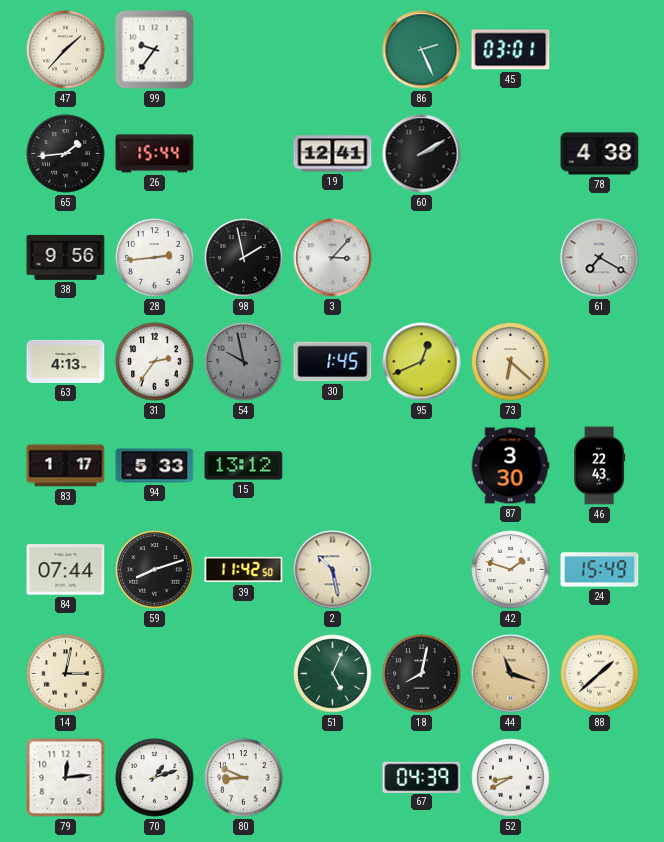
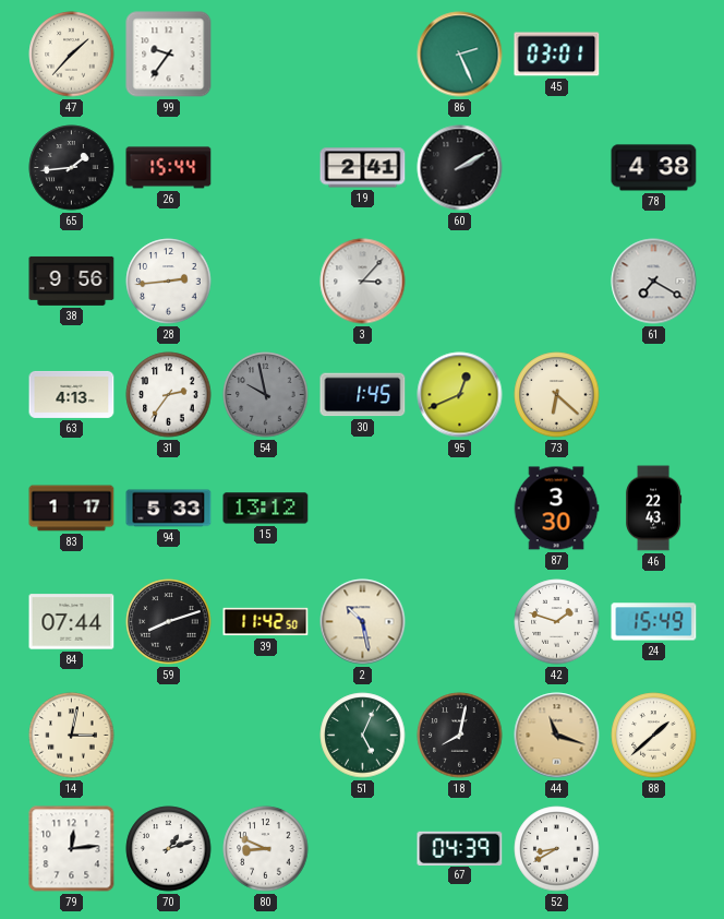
19: 12:41 -> 2:41 (363, 168)
98: 1:58 -> none (244, 258)
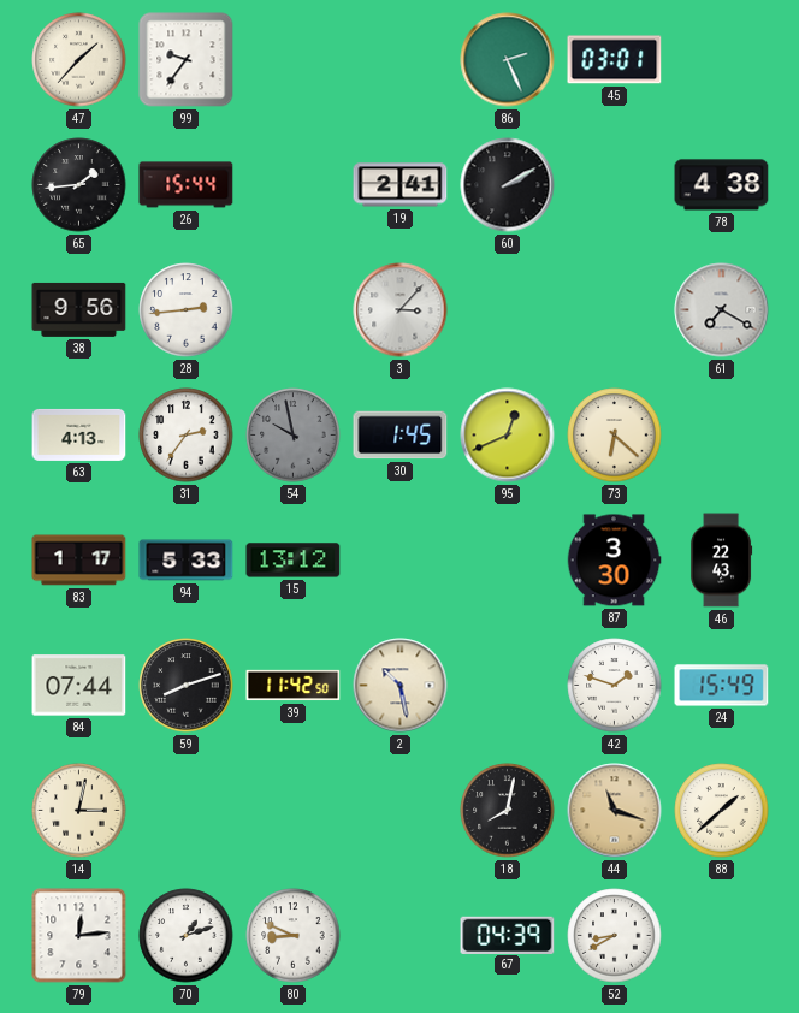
51: 5:04 -> none (363, 736)
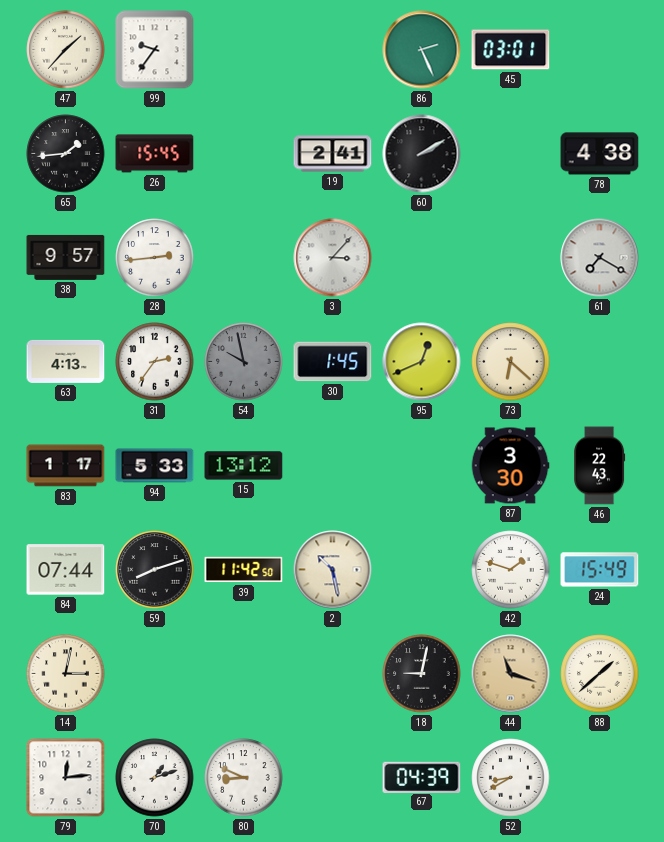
26: 15:44 -> 15:45 (155, 154)
38: 9:56 -> 9:57 (66, 257)
18: 8:02 -> 9:02 (422, 674)
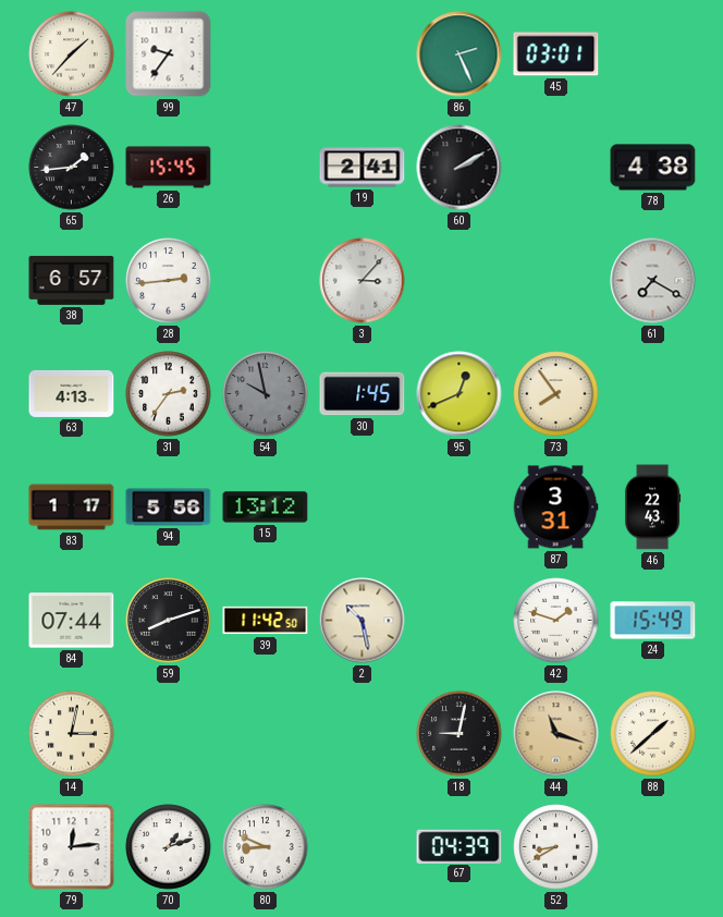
38: 9:57 -> 6:57 (72, 280)
73: 6:22 -> 7:54 (556, 394)
94: 5:33 -> 5:56 (169, 508)
87: 3:30 -> 3:31 (555, 508)
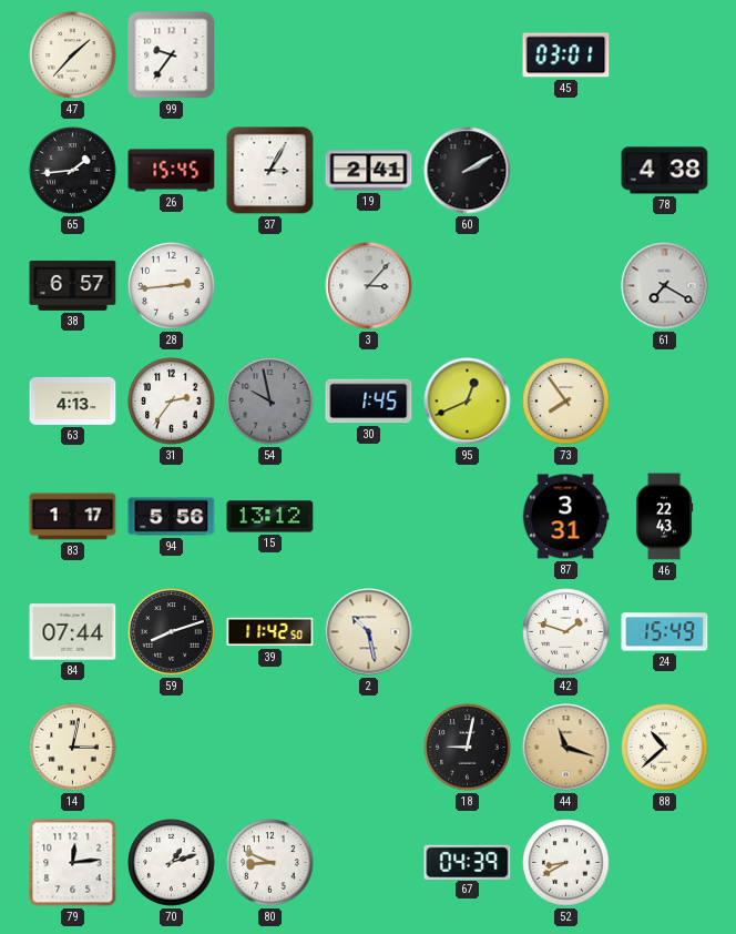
86: 2:26 -> none (459, 54)
37: none -> 3:05 (270, 171)
88: 1:38 -> 10:38 (665, 748)
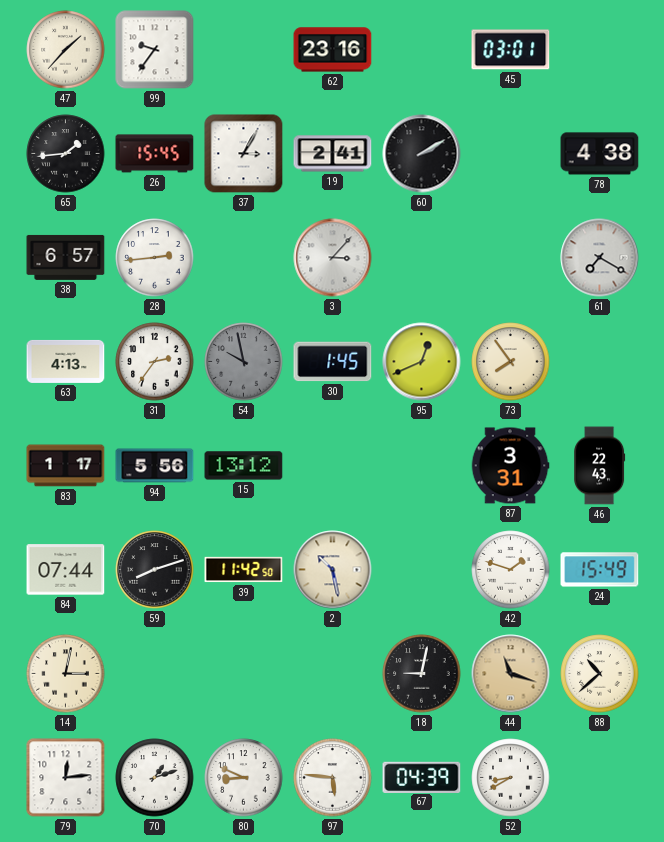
62: none -> 23:16 (333, 50)
97: none -> 5:46 (333, 778)
